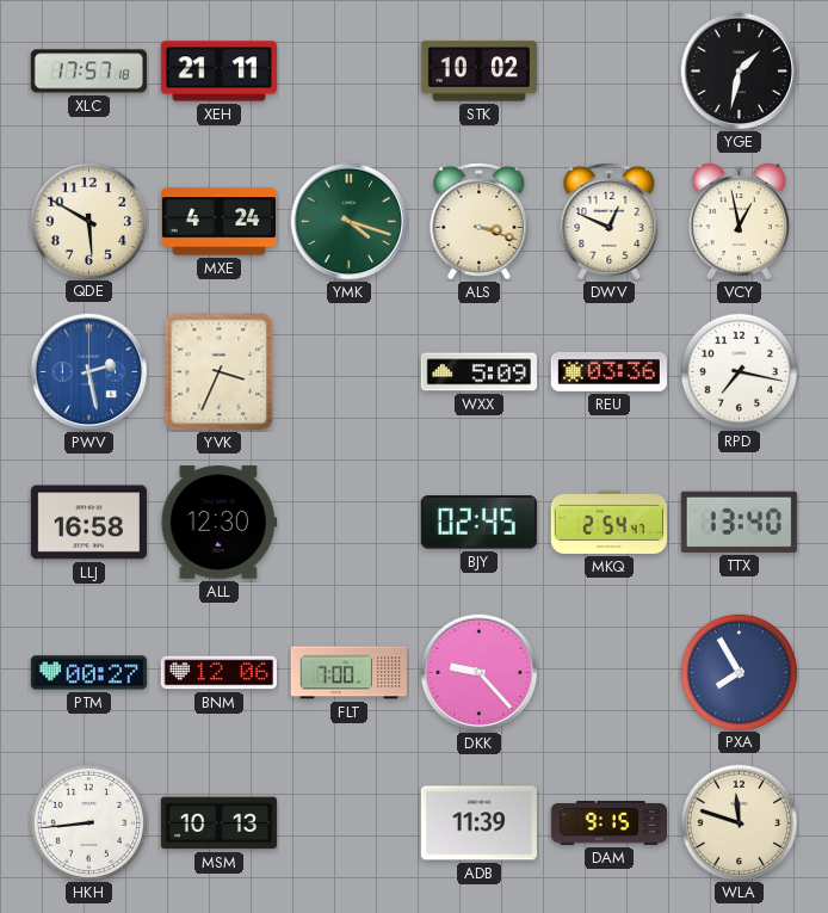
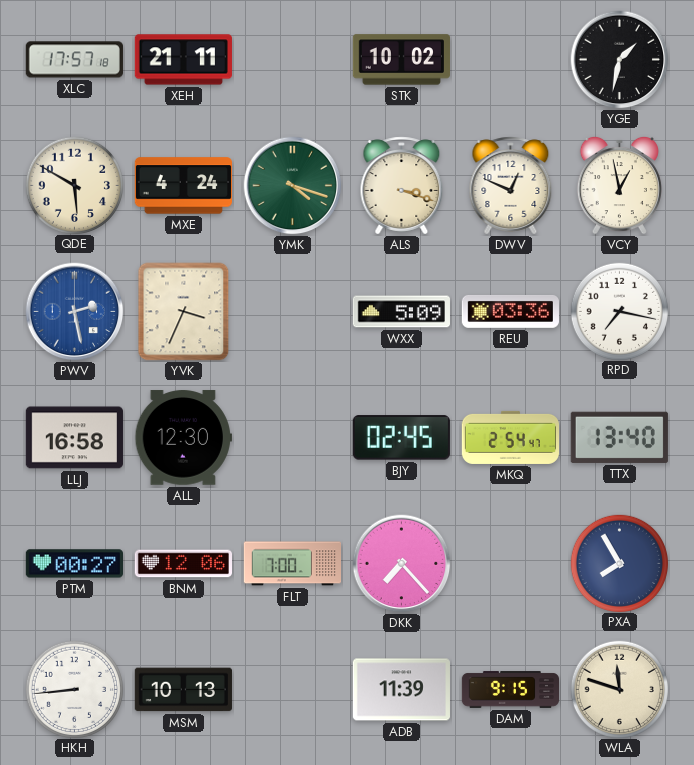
DKK: 9:23 -> 7:23 (402, 564)
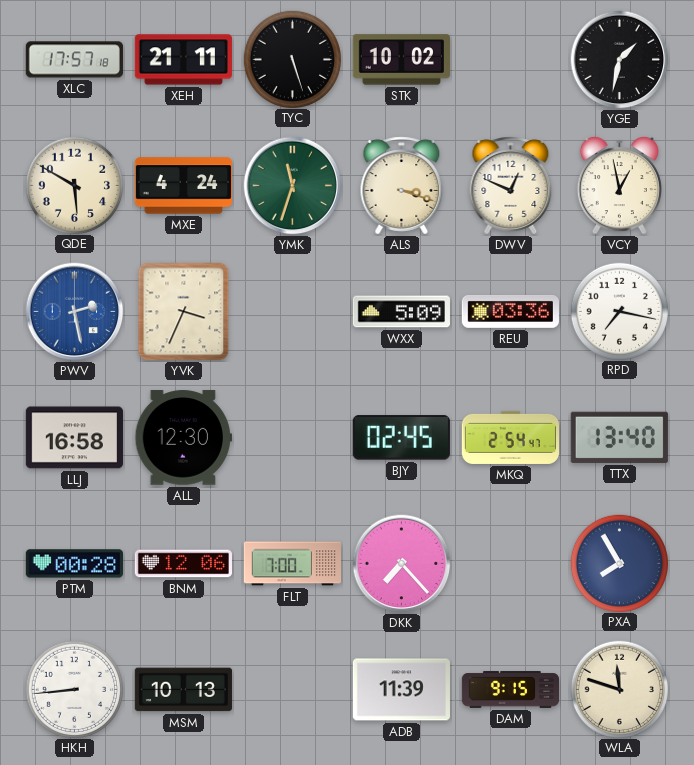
TYC: none -> 5:27 (292, 59)
YMK: 4:18 -> 11:33 (293, 186)
PTM: 00:27 -> 00:28 (74, 564)
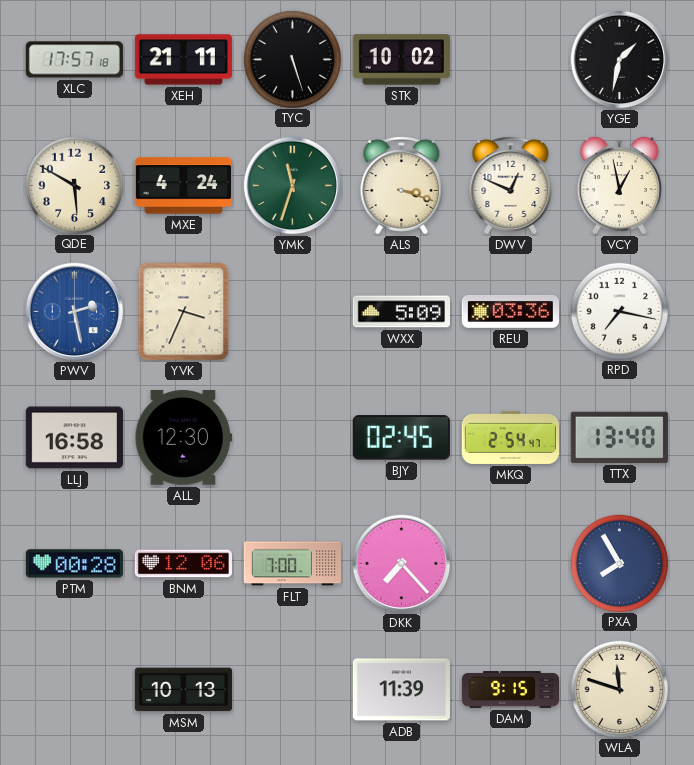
HKH: 8:44 -> none (74, 689)
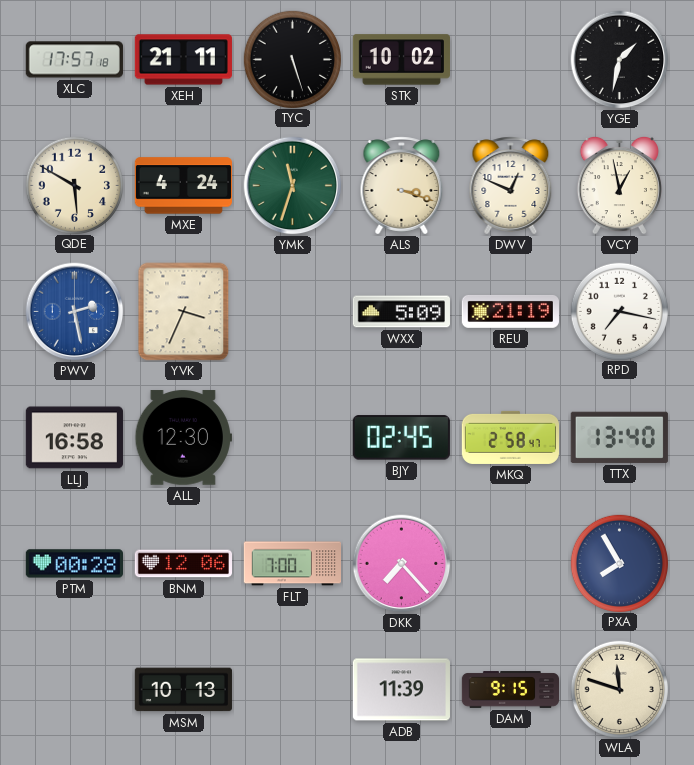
REU: 03:36 -> 21:19 (510, 311)
MKQ: 2:54 -> 2:58 (510, 437)
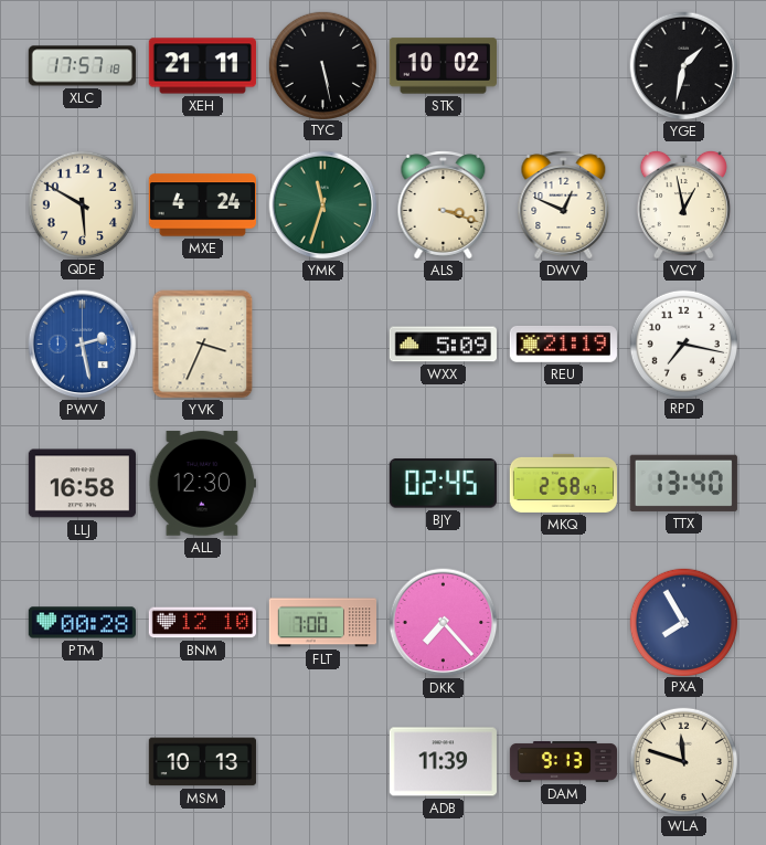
TYC: 5:27 -> 5:28 (322, 65)
BNM: 12:06 -> 12:10 (202, 623)
DAM: 9:15 -> 9:13 (563, 762)
